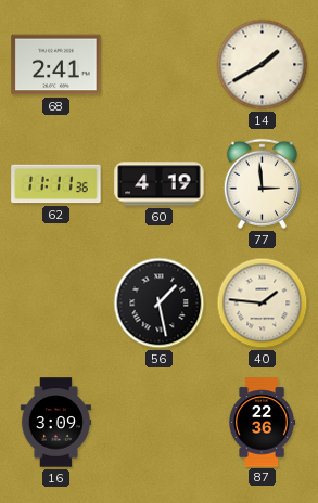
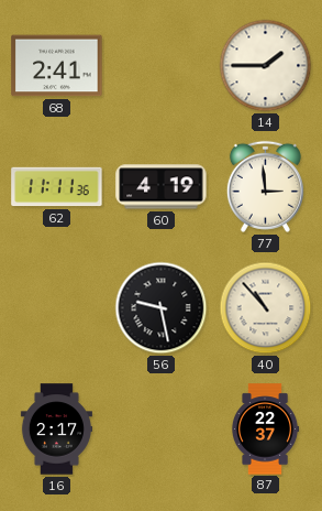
14: 1:40 -> 1:45 (266, 66)
56: 1:28 -> 9:28 (162, 308)
40: 1:46 -> 10:53 (266, 308)
16: 3:09 -> 2:17 (56, 430)
87: 22:36 -> 22:37 (265, 430)
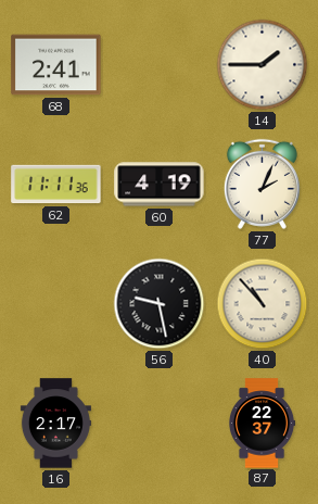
77: 2:59 -> 2:04 (262, 184)
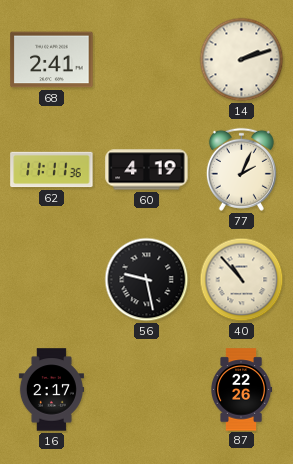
14: 1:45 -> 2:12 (242, 60)
87: 22:37 -> 22:26 (241, 390)
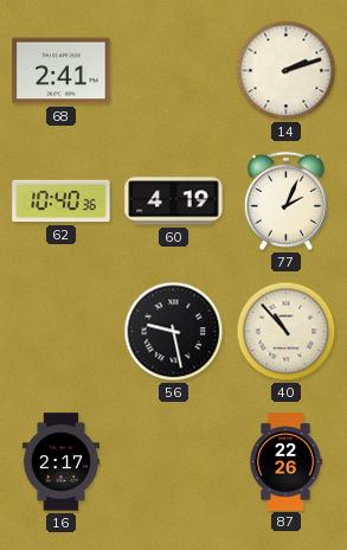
62: 11:11 -> 10:40 (62, 202)
